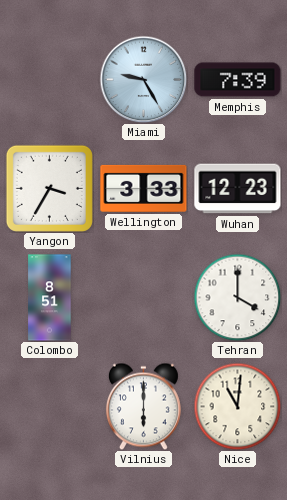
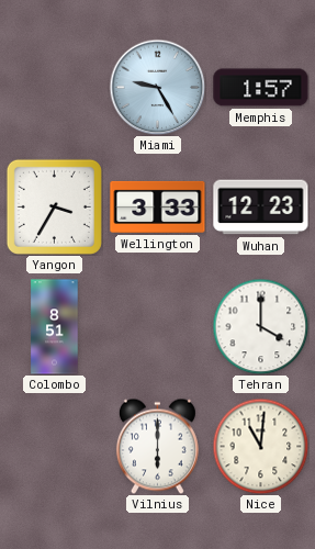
Memphis: 7:39 -> 1:57 (261, 88)
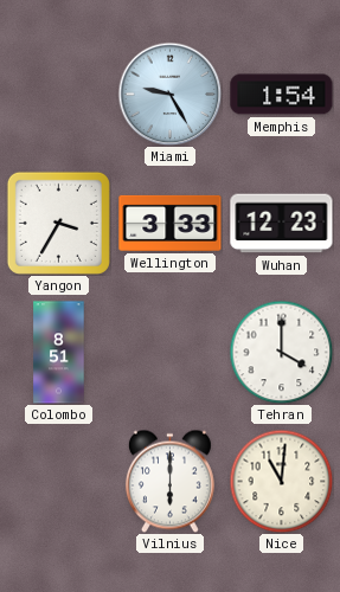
Memphis: 1:57 -> 1:54 (282, 95)
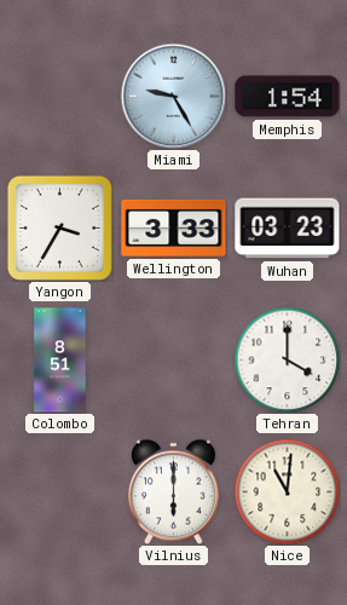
Wuhan: 12:23 -> 03:23 (288, 229)
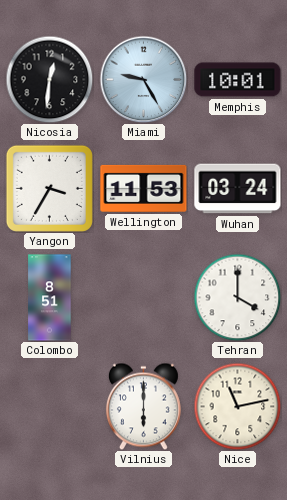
Nicosia: none -> 12:31 (49, 79)
Memphis: 1:54 -> 10:01 (238, 80)
Wellington: 3:33 -> 11:53 (144, 188)
Wuhan: 03:23 -> 03:24 (238, 189)
Nice: 11:01 -> 11:13 (237, 406)
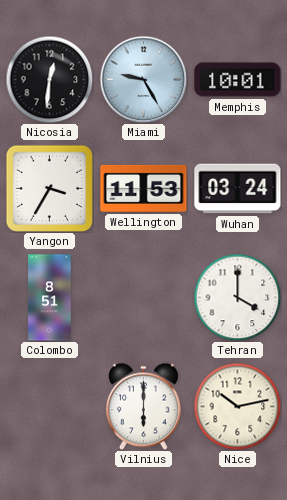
Nice: 11:13 -> 10:13 (237, 406)
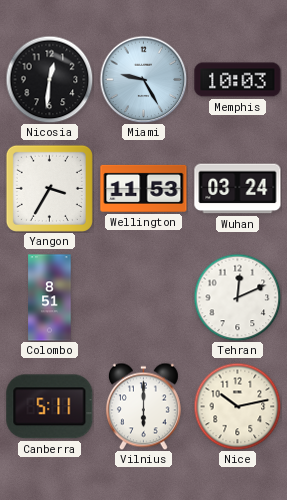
Memphis: 10:01 -> 10:03 (238, 80)
Tehran: 4:00 -> 12:11 (237, 297)
Canberra: none -> 5:11 (50, 407)
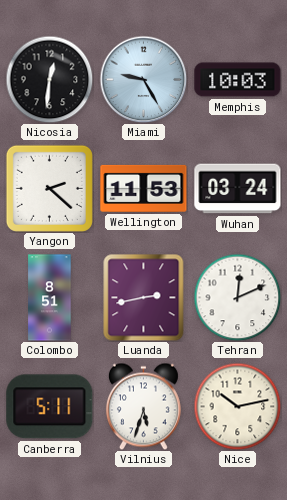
Yangon: 3:35 -> 2:22 (49, 188)
Luanda: none -> 2:43 (144, 297)
Vilnius: 6:00 -> 5:33 (143, 406)
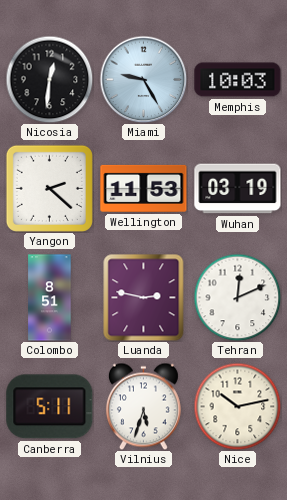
Wuhan: 03:24 -> 03:19 (238, 189)
Luanda: 2:43 -> 2:47 (144, 297)
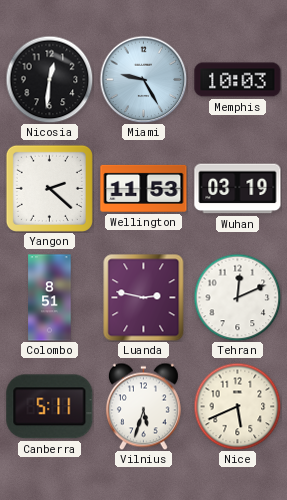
Nice: 10:13 -> 5:41 (237, 406)
